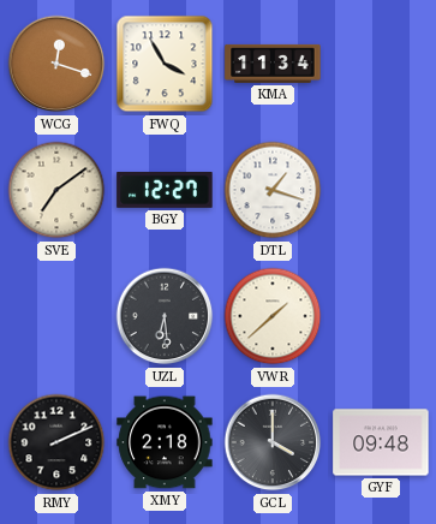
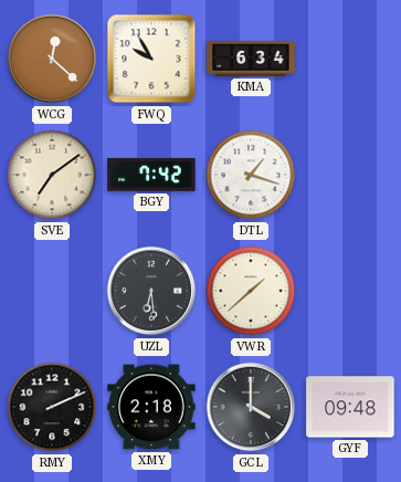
WCG: 12:18 -> 12:22 (52, 59)
FWQ: 3:55 -> 9:55 (151, 59)
KMA: 11:34 -> 6:34 (251, 59)
BGY: 12:27 -> 7:42 (151, 175)
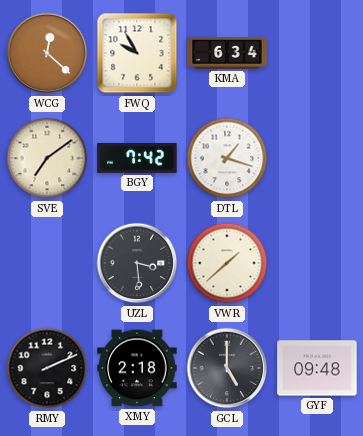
UZL: 6:29 -> 3:29 (137, 263)
GCL: 4:00 -> 5:00 (227, 368)
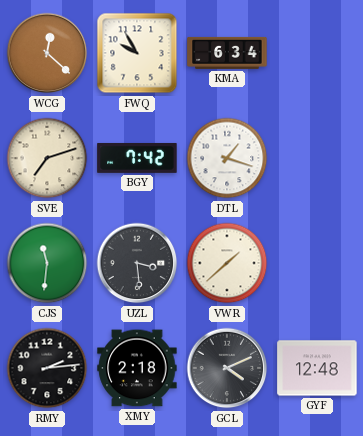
SVE: 7:09 -> 7:12 (47, 158)
CJS: none -> 11:31 (47, 263)
RMY: 2:11 -> 2:14 (47, 368)
GCL: 5:00 -> 4:11 (227, 368)
GYF: 09:48 -> 12:48 (317, 368)
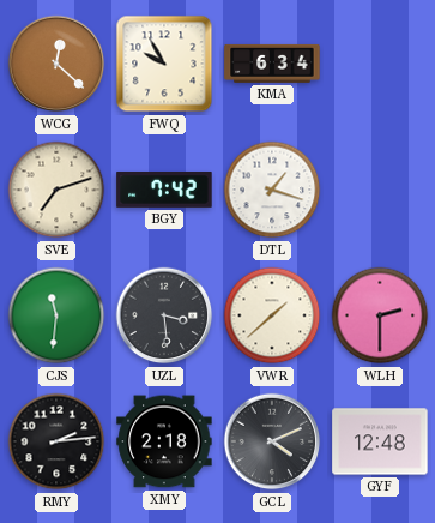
WLH: none -> 2:30 (380, 315)
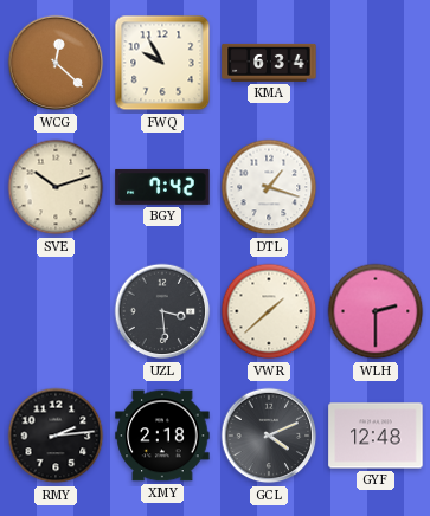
SVE: 7:12 -> 10:12 (56, 187)
CJS: 11:31 -> none (56, 315)
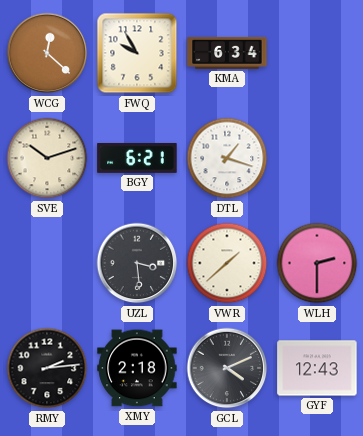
BGY: 7:42 -> 6:21 (137, 158)
GYF: 12:48 -> 12:43 (317, 368)
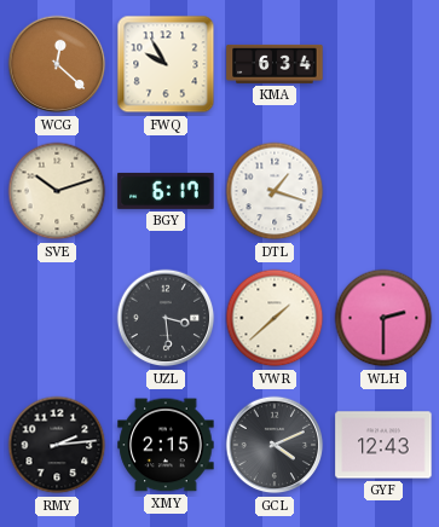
BGY: 6:21 -> 6:17 (166, 191)
XMY: 2:18 -> 2:15 (166, 445)
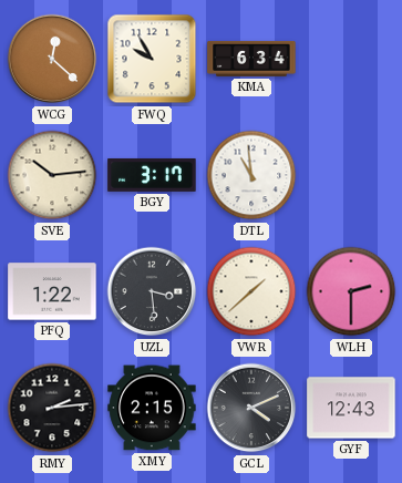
SVE: 10:12 -> 10:14 (52, 175)
BGY: 6:17 -> 3:17 (152, 175)
DTL: 1:18 -> 10:59 (251, 175)
PFQ: none -> 1:22 (52, 291)
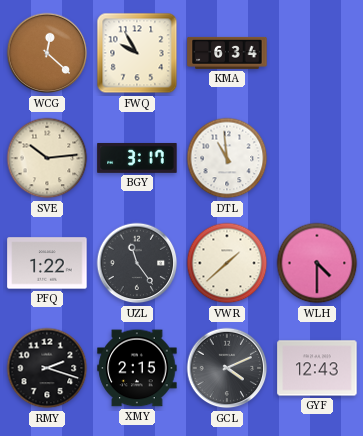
UZL: 3:29 -> 11:24 (137, 263)
WLH: 2:30 -> 4:30 (317, 263)
RMY: 2:14 -> 2:18 (47, 368)
